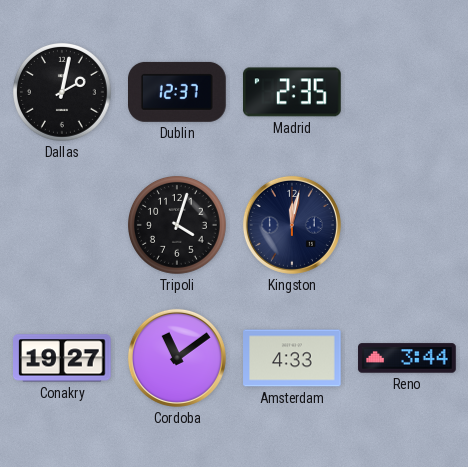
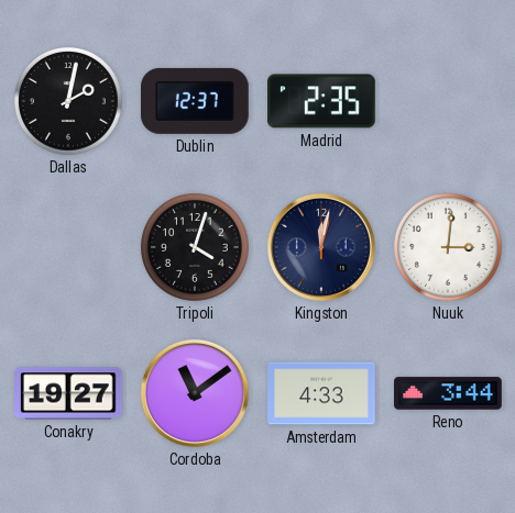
Nuuk: none -> 3:01 (449, 248)
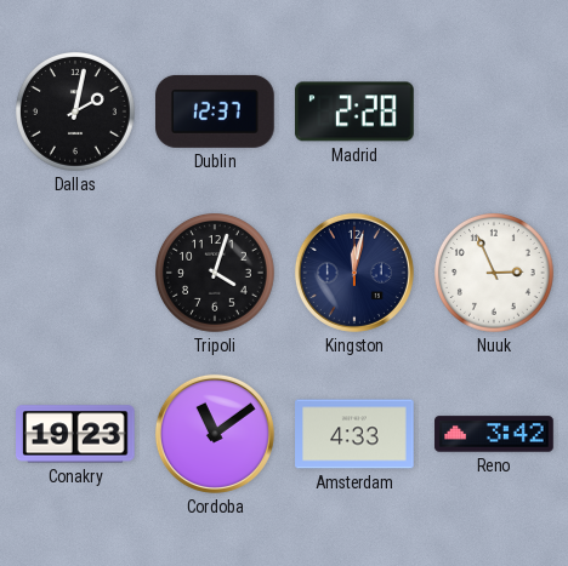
Madrid: 2:35 -> 2:28 (356, 112)
Nuuk: 3:01 -> 2:56 (495, 274)
Conakry: 19:27 -> 19:23 (76, 434)
Reno: 3:44 -> 3:42 (494, 434)
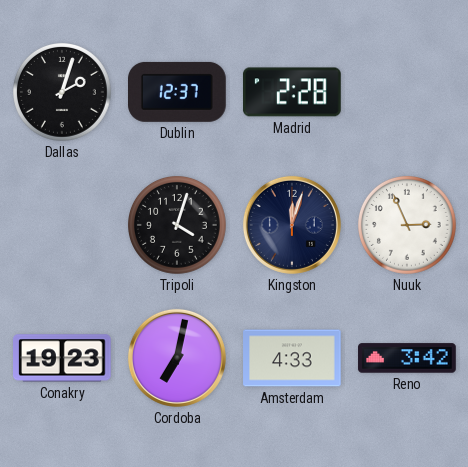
Dallas: 2:02 -> 2:03 (63, 93)
Kingston: 12:02 -> 12:03 (292, 225)
Cordoba: 11:09 -> 7:02 (177, 358)
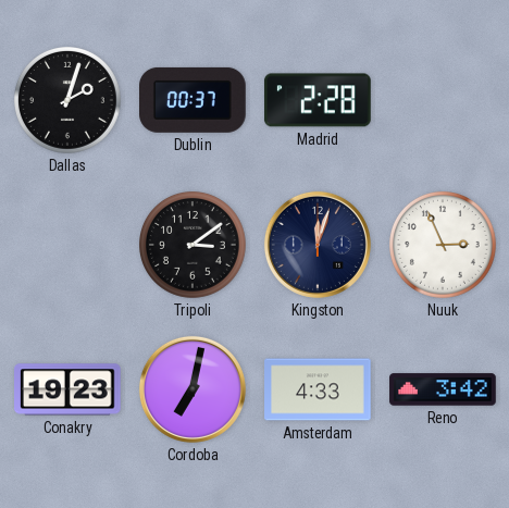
Dublin: 12:37 -> 00:37 (194, 100)
Tripoli: 4:03 -> 3:09 (194, 246)
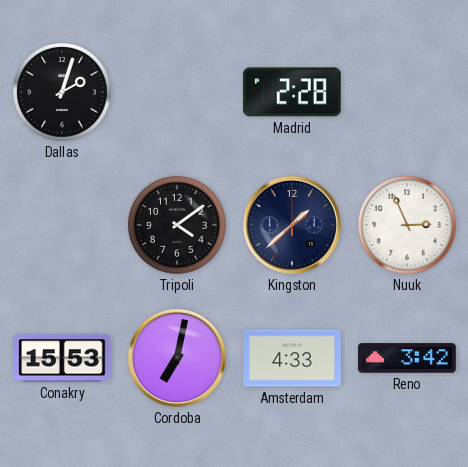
Dublin: 00:37 -> none (194, 100)
Tripoli: 3:09 -> 4:09 (178, 226)
Kingston: 12:03 -> 1:38 (292, 225)
Conakry: 19:23 -> 15:53 (63, 358)
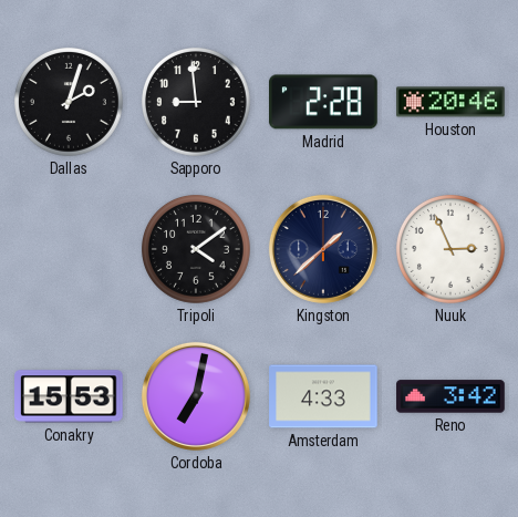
Sapporo: none -> 8:59 (197, 103)
Houston: none -> 20:46 (450, 102)
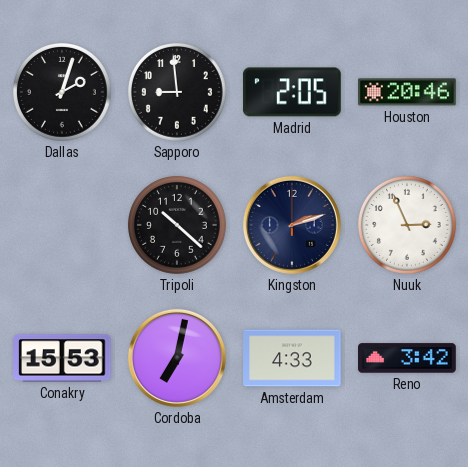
Madrid: 2:28 -> 2:05 (293, 92)
Tripoli: 4:09 -> 10:22 (178, 226)
Kingston: 1:38 -> 2:12 (292, 225)
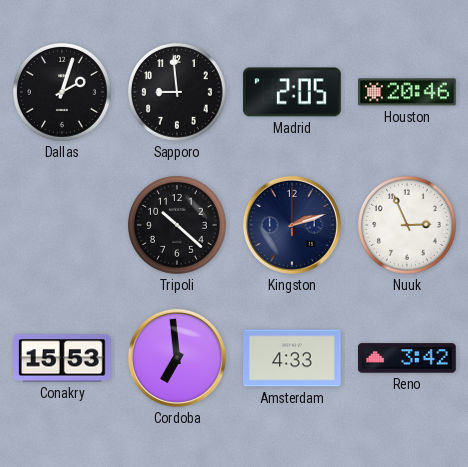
Cordoba: 7:02 -> 6:59 (177, 358)
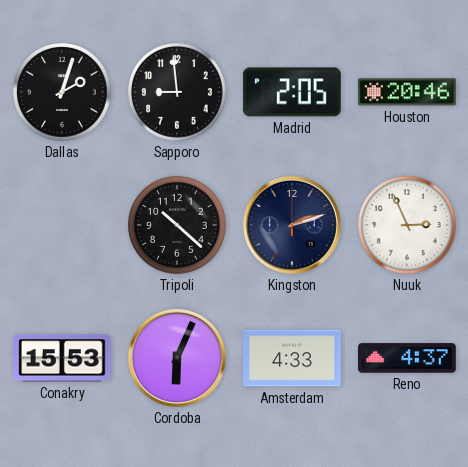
Cordoba: 6:59 -> 6:04 (177, 358)
Reno: 3:42 -> 4:37 (407, 358)
